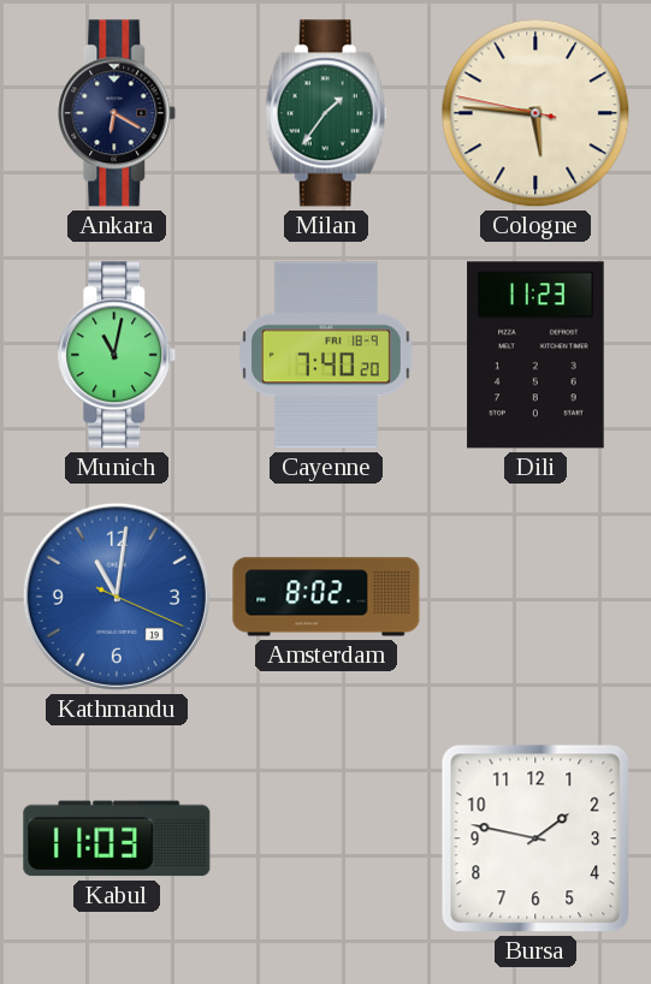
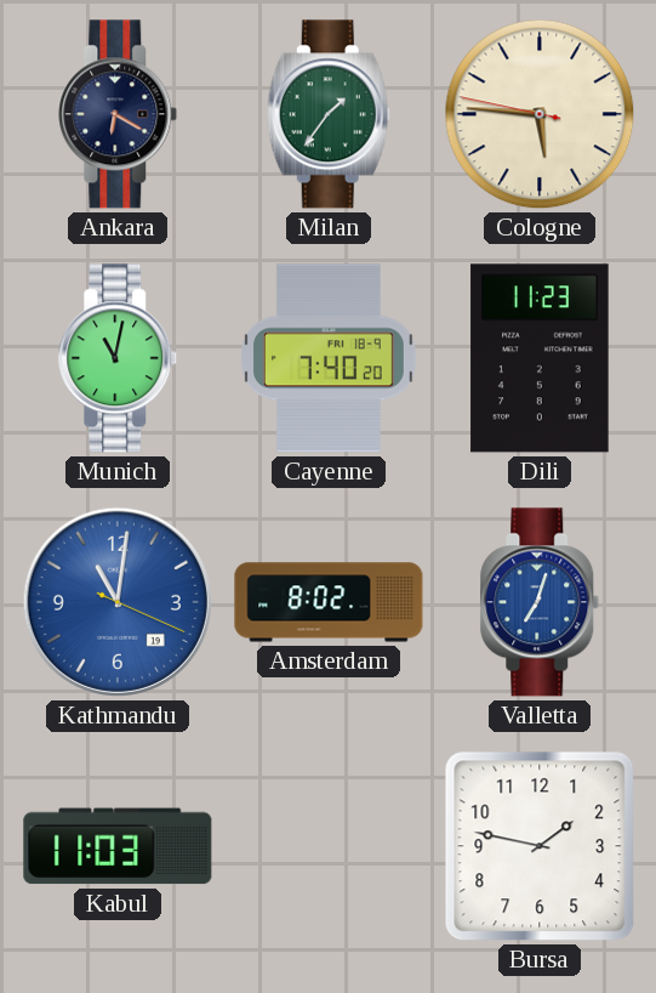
Valletta: none -> 7:03 (540, 602)
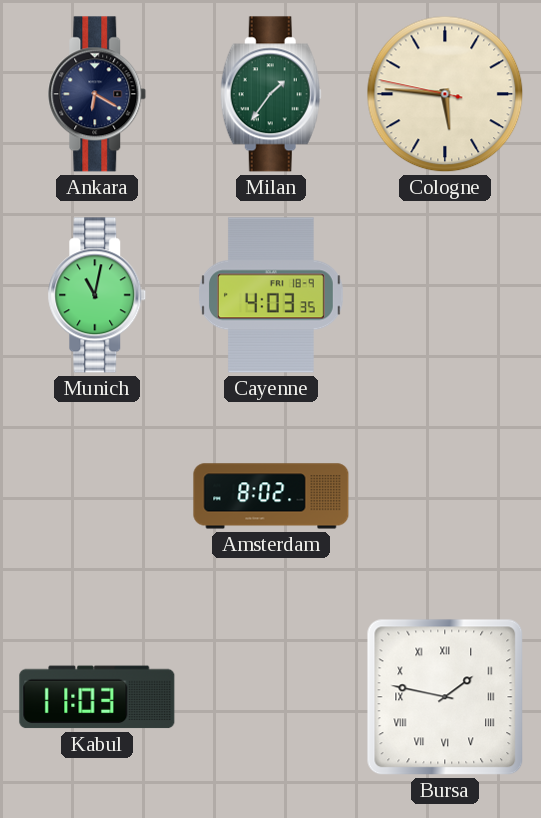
Cayenne: 7:40 -> 4:03 (272, 295)
Dili: 11:23 -> none (540, 358)
Kathmandu: 11:01 -> none (118, 602)
Valletta: 7:03 -> none (540, 602)
Bursa numerals: Arabic -> Roman (445, 697)
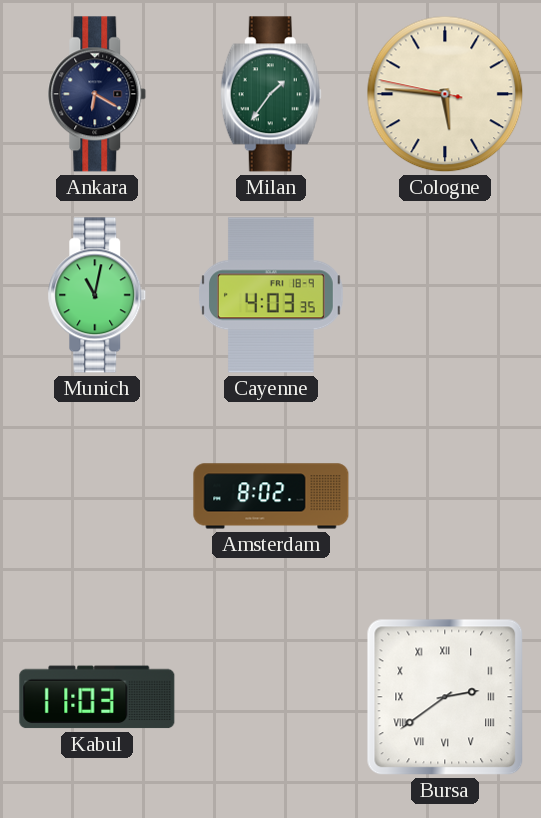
Bursa: 1:47 -> 2:39 (445, 697)
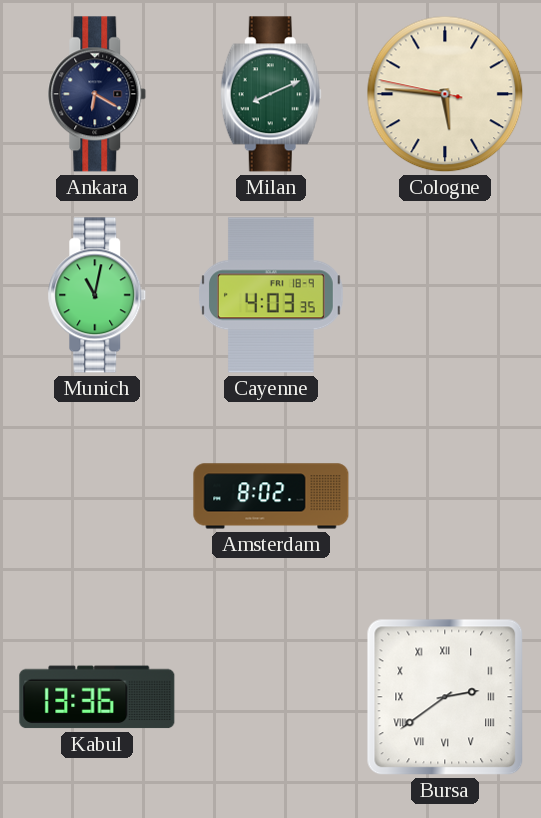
Milan: 1:36 -> 8:11 (271, 94)
Kabul: 11:03 -> 13:36 (97, 697)
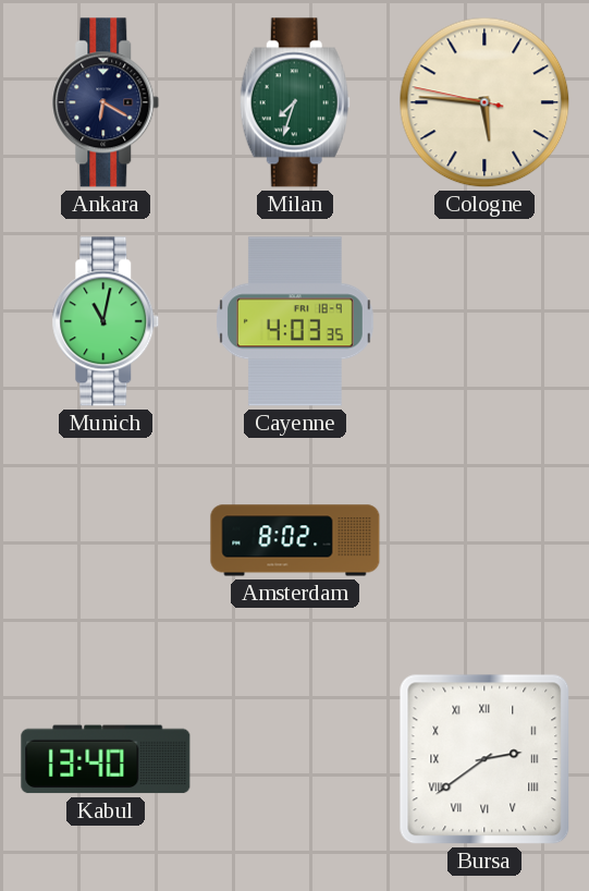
Milan: 8:11 -> 7:33 (295, 102)
Kabul: 13:36 -> 13:40 (106, 759)
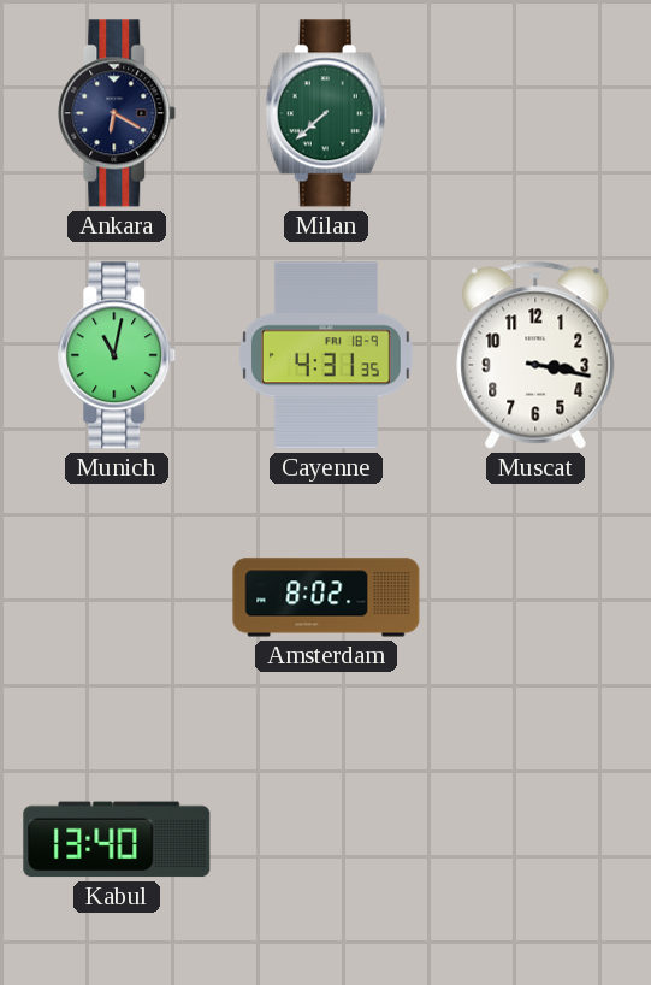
Milan: 7:33 -> 7:38 (326, 113)
Cologne: 5:45 -> none (484, 102)
Cayenne: 4:03 -> 4:31 (327, 355)
Muscat: none -> 3:17 (535, 355)
Bursa: 2:39 -> none (484, 759)
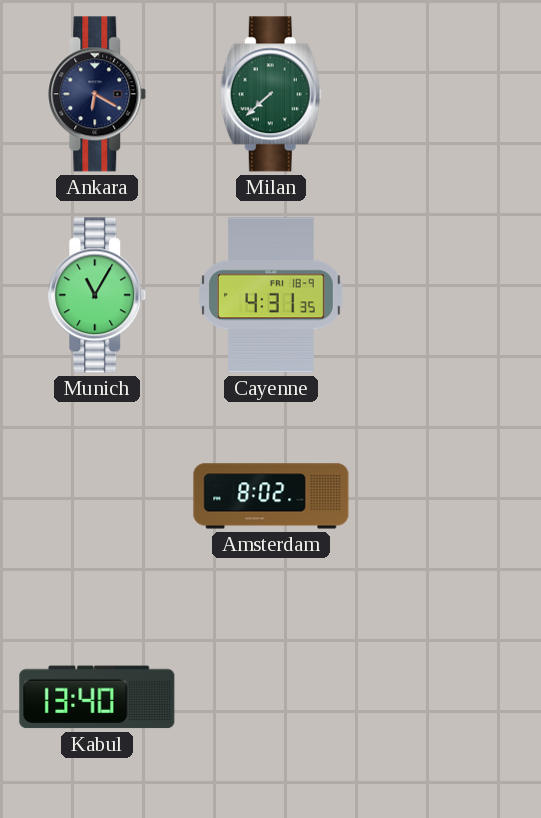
Munich: 11:02 -> 11:05 (97, 295)
Muscat: 3:17 -> none (535, 355)
